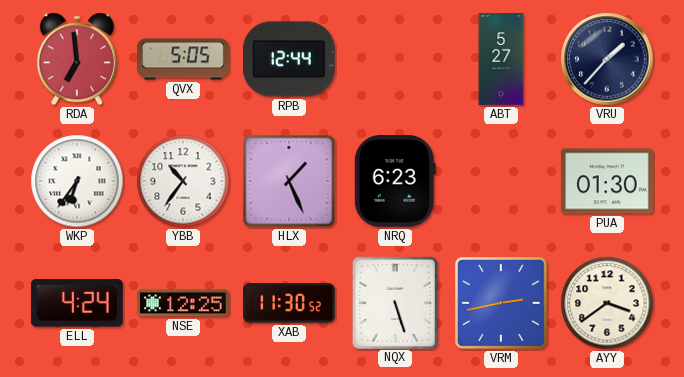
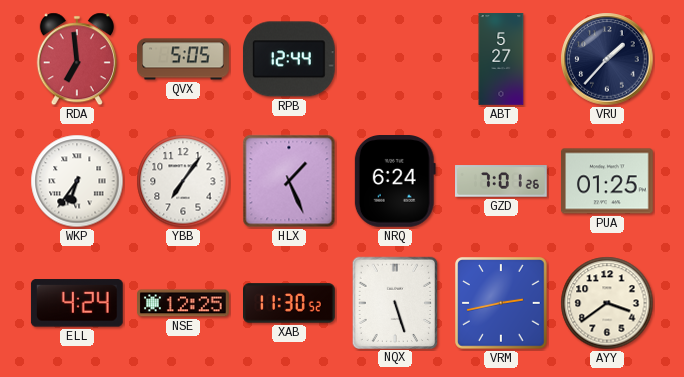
YBB: 10:36 -> 7:06 (183, 181)
NRQ: 6:23 -> 6:24 (395, 182)
GZD: none -> 7:01 (502, 181)
PUA: 01:30 -> 01:25 (608, 181)
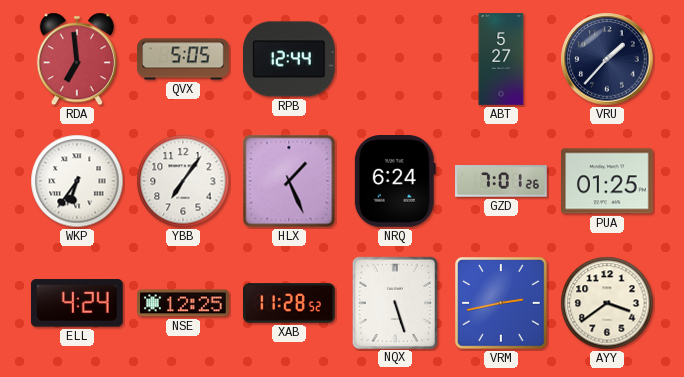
XAB: 11:30 -> 11:28 (289, 303)
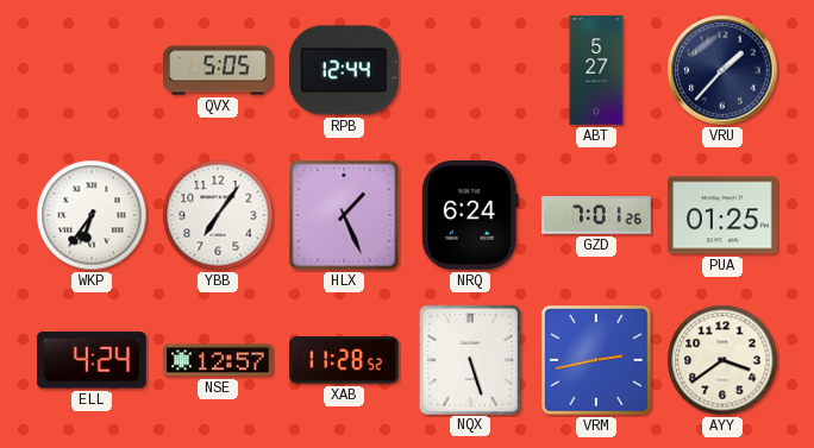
RDA: 6:59 -> none (77, 59)
NSE: 12:25 -> 12:57 (219, 360)
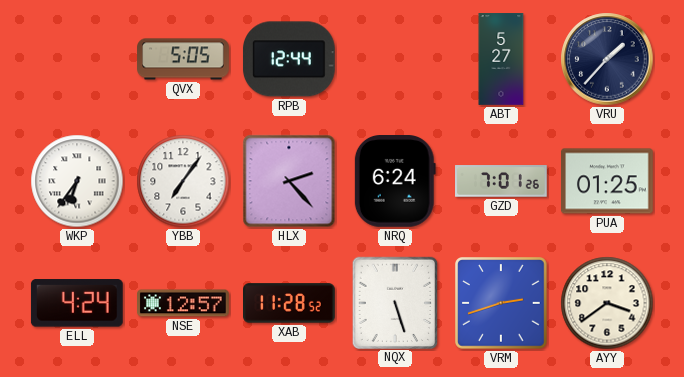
HLX: 1:26 -> 2:23 (289, 181)
VRM: 2:43 -> 2:42 (502, 304)
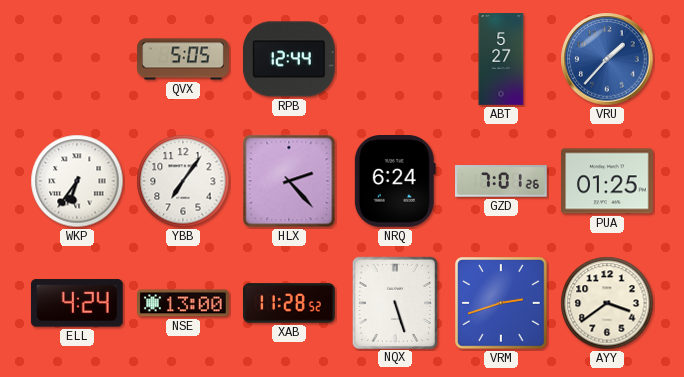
VRU dial: navy -> blue (607, 59)
NSE: 12:57 -> 13:00 (184, 303)
